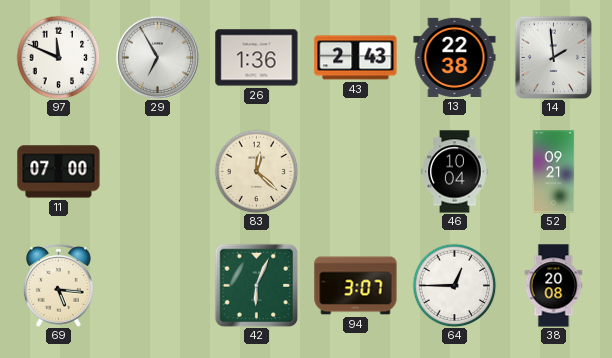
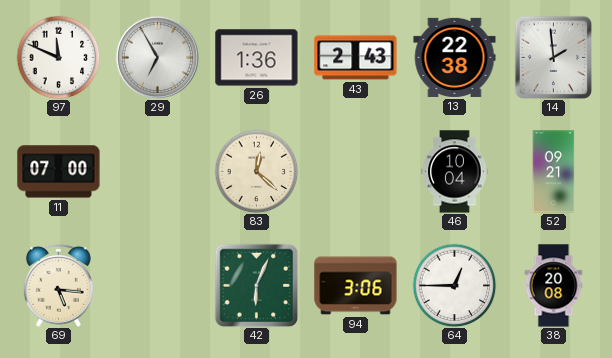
94: 3:07 -> 3:06 (356, 286)
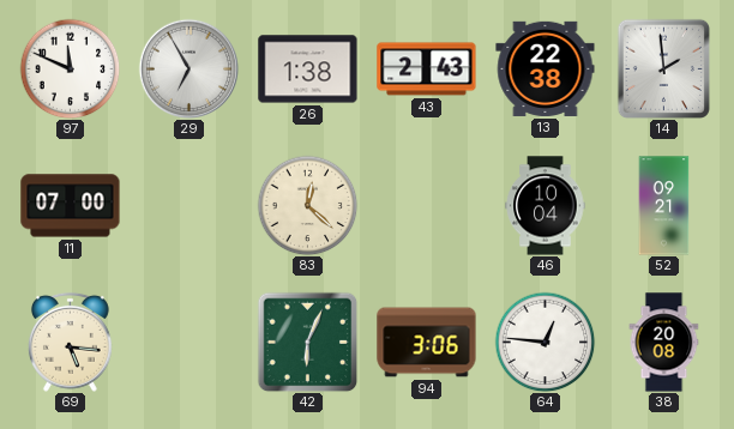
26: 1:36 -> 1:38 (308, 70)
64: 12:45 -> 12:46 (545, 342)
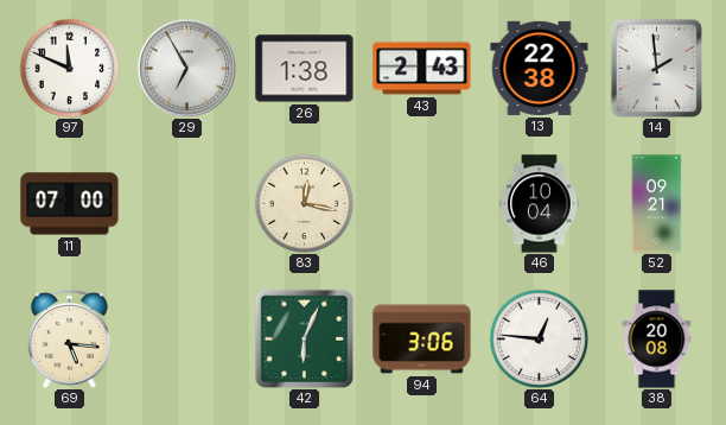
83: 12:22 -> 12:17 (304, 203)
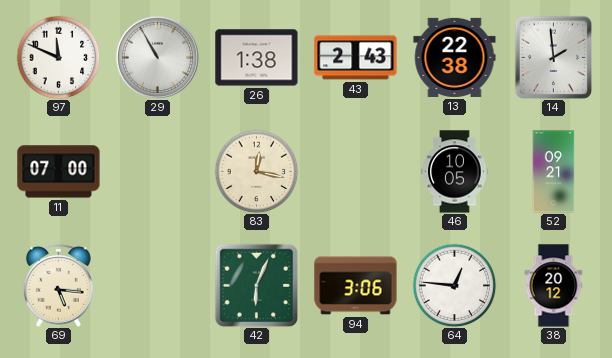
29: 6:55 -> 10:55 (157, 57)
46: 10:04 -> 10:05 (455, 172)
38: 20:08 -> 20:12 (554, 286)
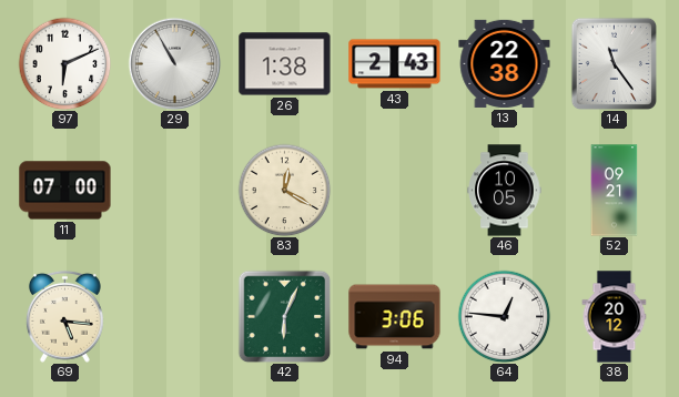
97: 11:49 -> 6:11 (64, 63)
14: 1:59 -> 11:24 (614, 63)
83: 12:17 -> 12:20 (284, 190)
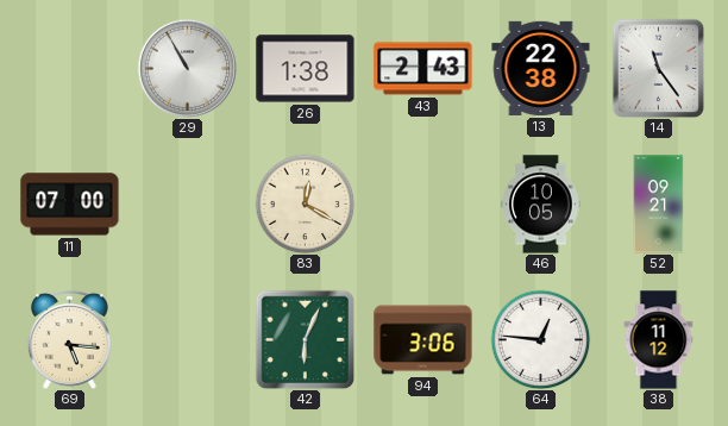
97: 6:11 -> none (64, 63)
38: 20:12 -> 11:12 (659, 340)
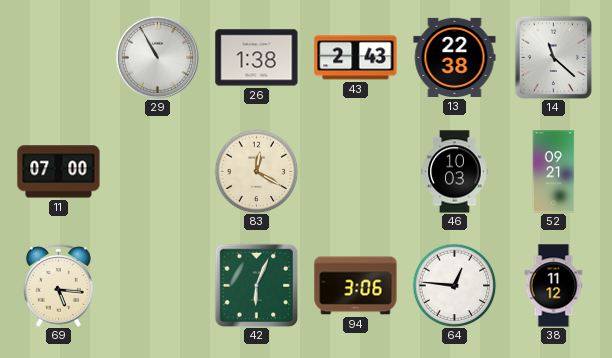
14: 11:24 -> 11:22 (553, 57)
46: 10:05 -> 10:03 (455, 172)
